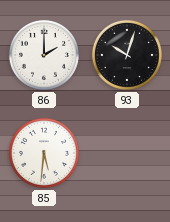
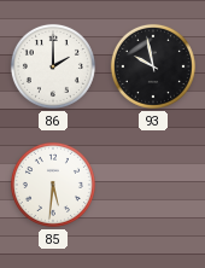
93: 10:03 -> 9:58 (153, 66)
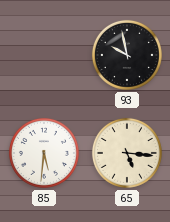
86: 2:00 -> none (53, 66)
65: none -> 5:16 (127, 153)
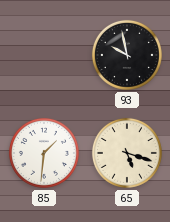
85: 5:31 -> 1:31 (44, 153)
65: 5:16 -> 5:18 (127, 153)
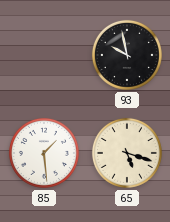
85: 1:31 -> 1:29 (44, 153)
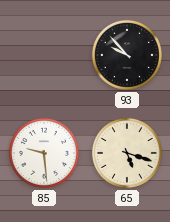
93: 9:58 -> 9:53 (127, 55)
85: 1:29 -> 9:29 (44, 153)
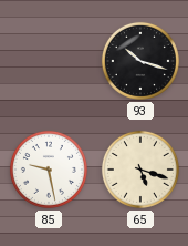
93: 9:53 -> 10:18 (140, 61)
85: 9:29 -> 9:28 (49, 170)
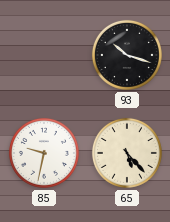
85: 9:28 -> 9:32 (44, 153)
65: 5:18 -> 5:23 (127, 153)
